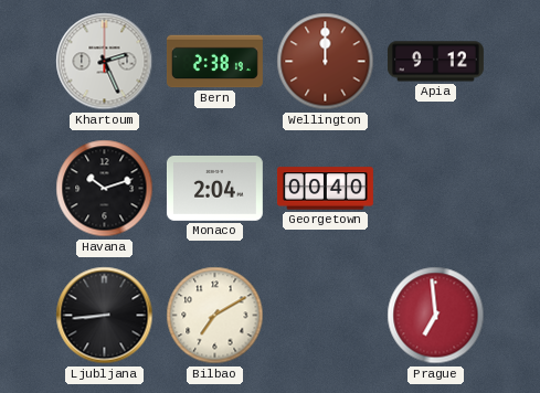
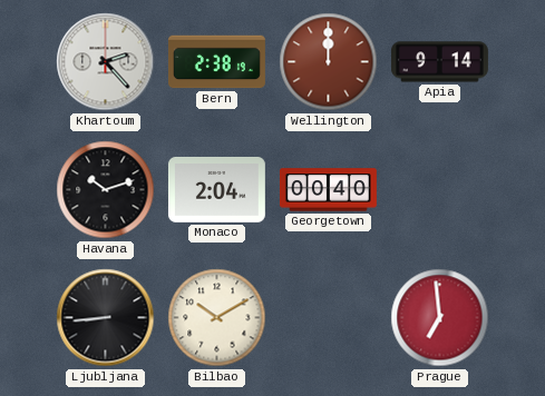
Khartoum: 2:26 -> 2:23 (106, 62)
Apia: 9:12 -> 9:14 (439, 62)
Bilbao: 7:10 -> 10:10 (217, 318)
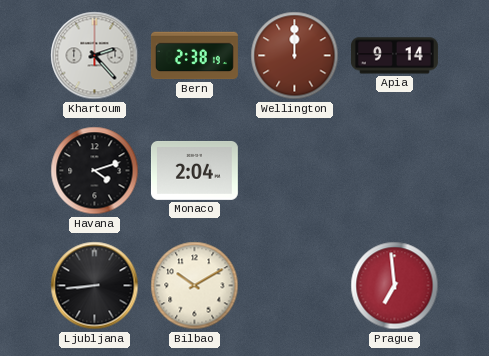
Havana: 10:12 -> 4:12 (95, 171)
Georgetown: 00:40 -> none (328, 190)
